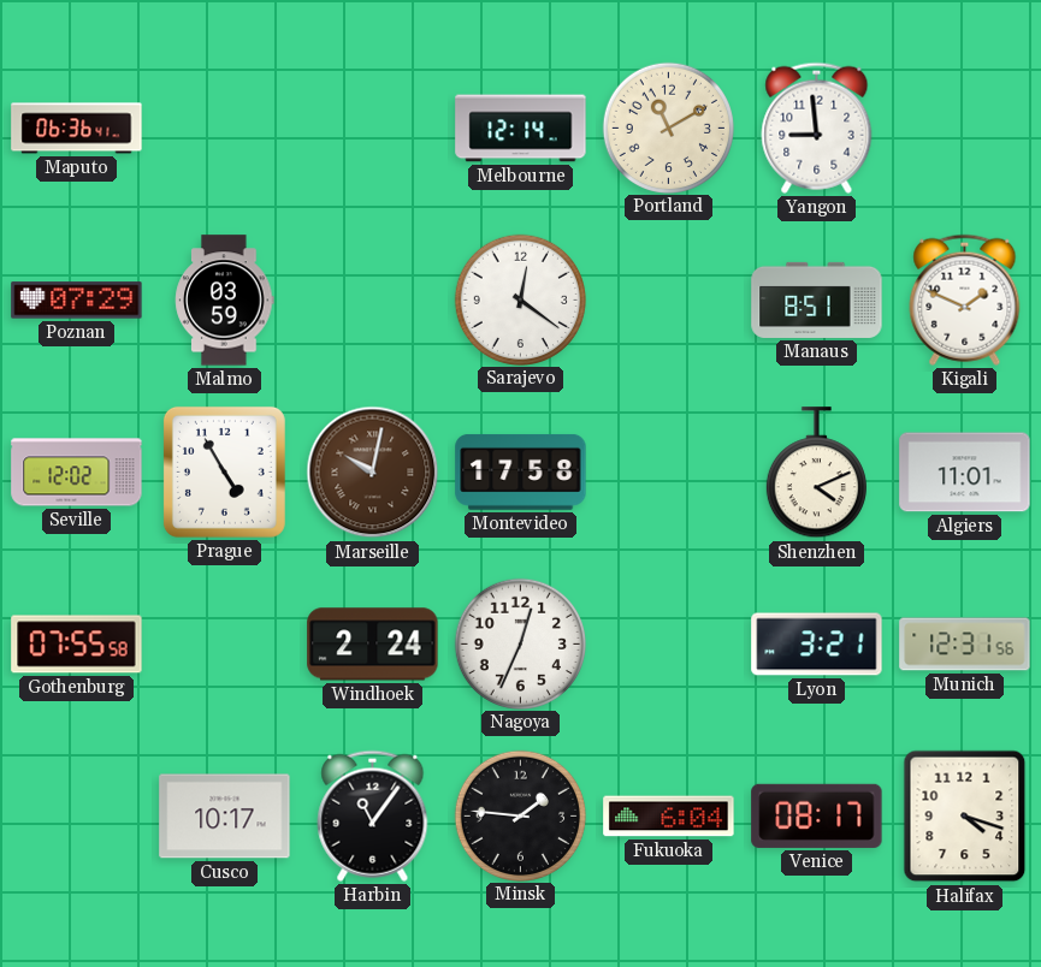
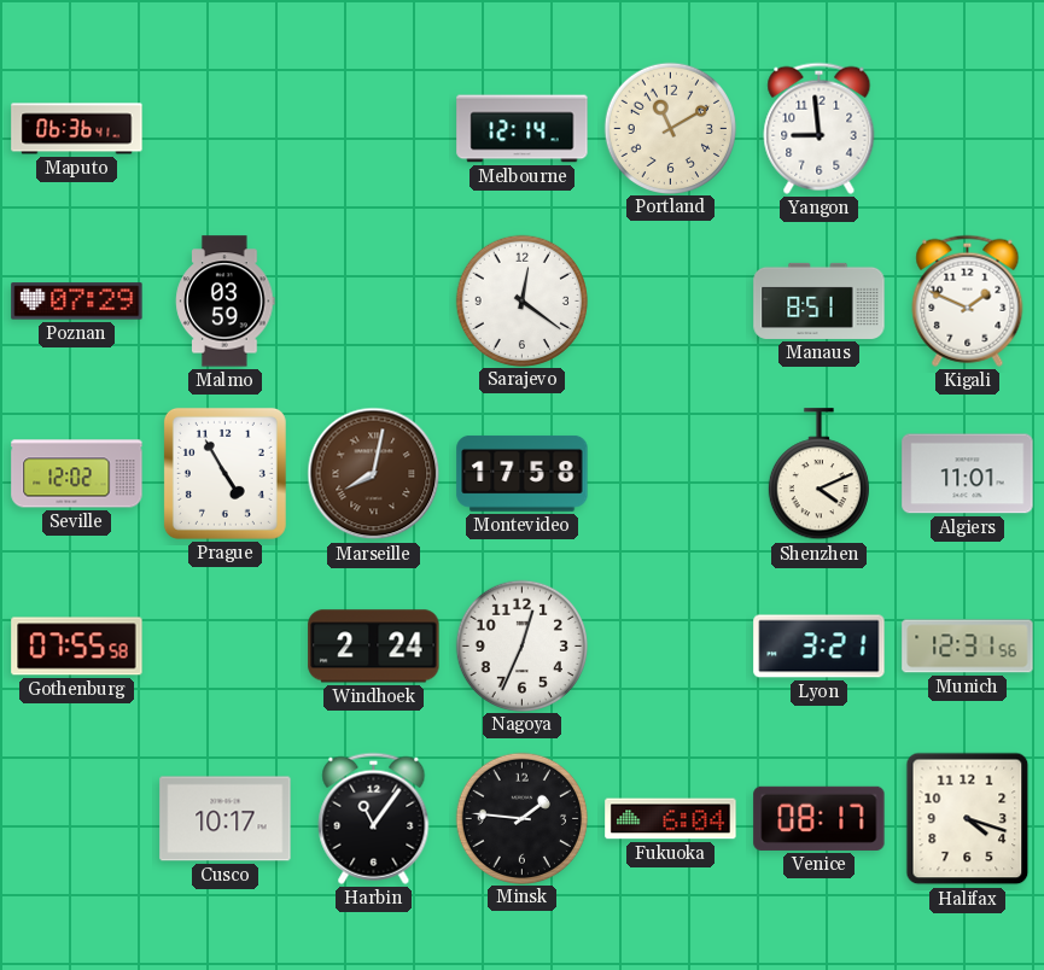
Marseille: 10:02 -> 8:02 (374, 474)
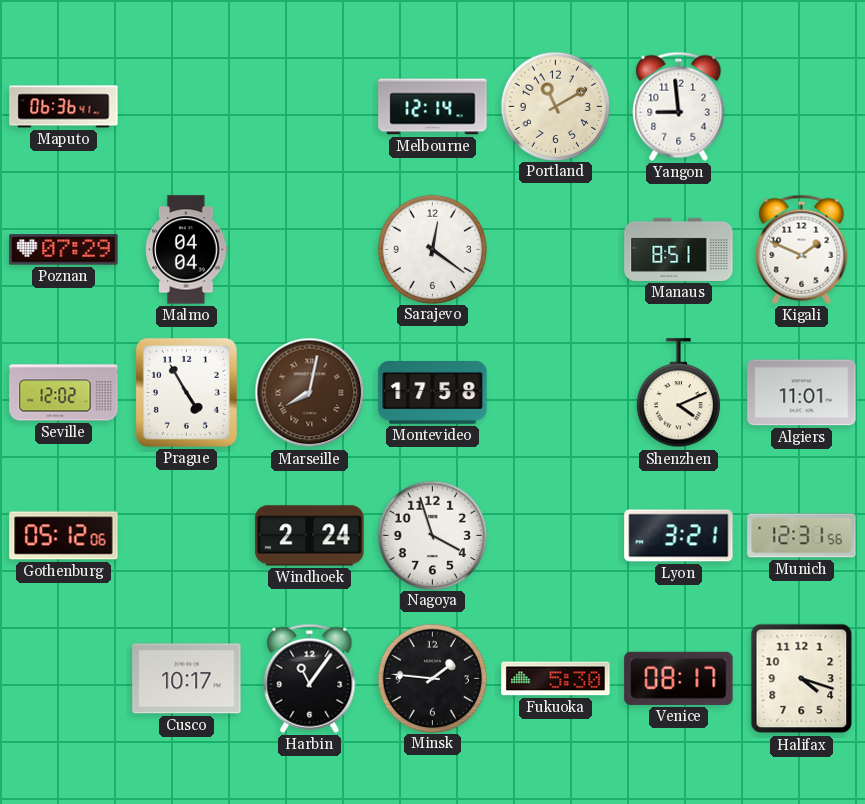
Malmo: 03:59 -> 04:04 (187, 250)
Gothenburg: 07:55 -> 05:12 (64, 536)
Nagoya: 12:34 -> 3:57 (432, 535)
Fukuoka: 6:04 -> 5:30 (556, 679)
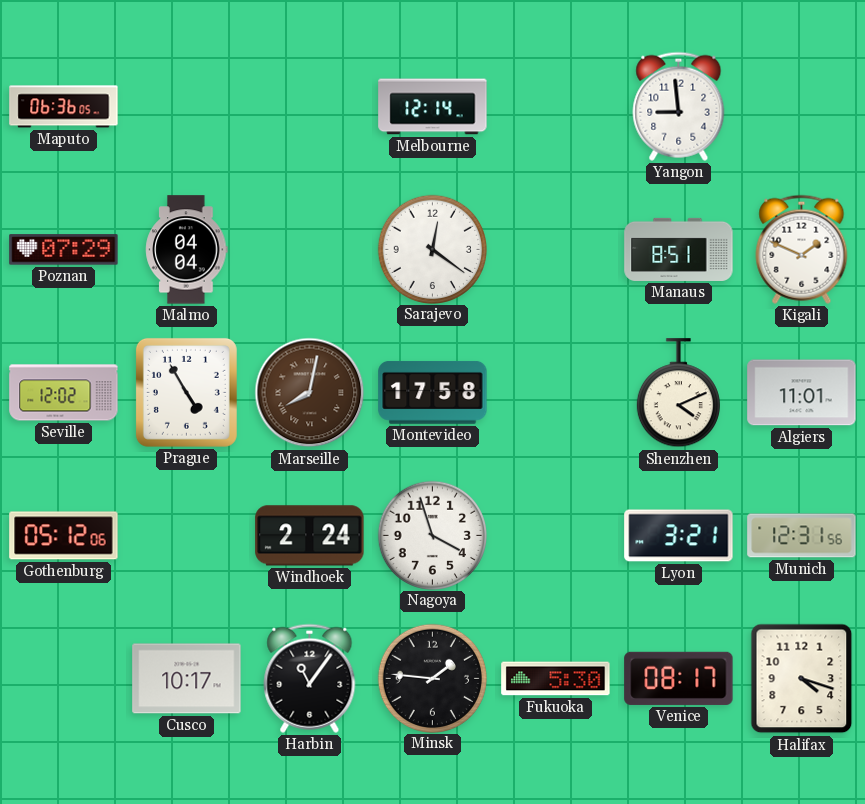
Maputo: 06:36:41 -> 06:36:05 (64, 107)
Portland: 11:10 -> none (555, 106)
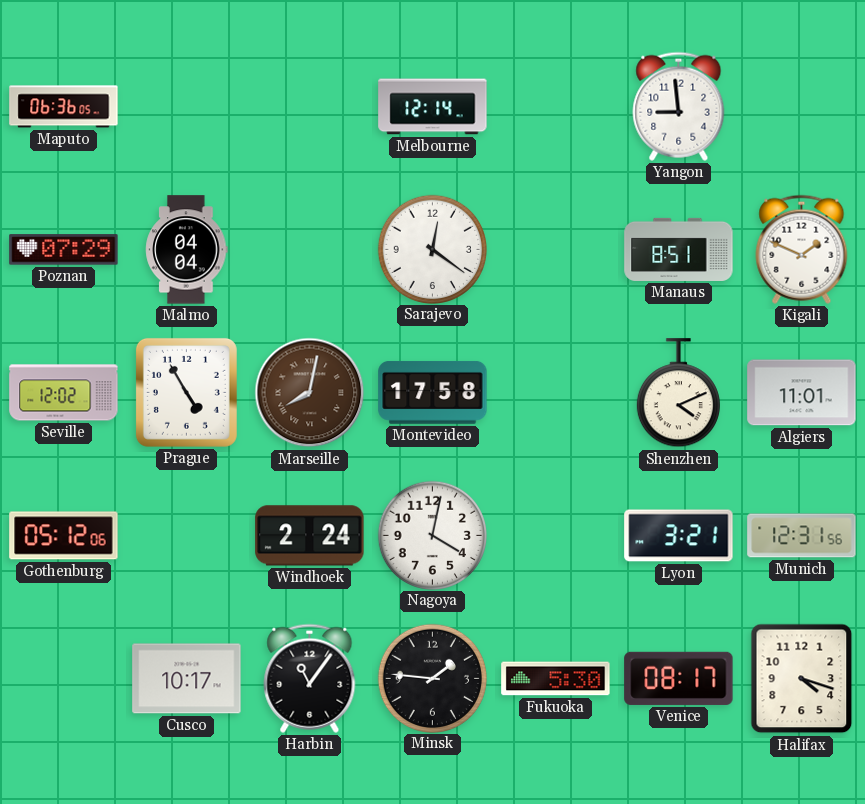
Nagoya: 3:57 -> 4:02 (432, 535)
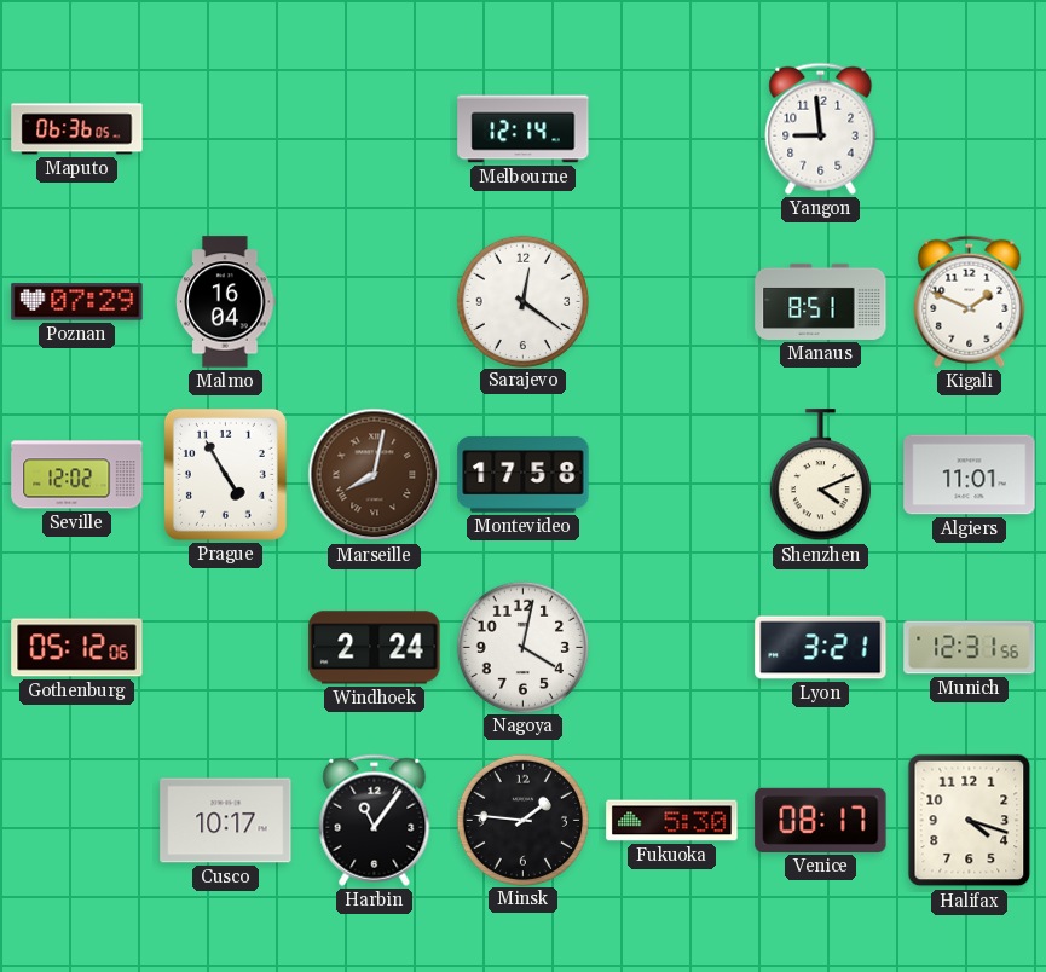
Malmo: 04:04 -> 16:04 (226, 302)
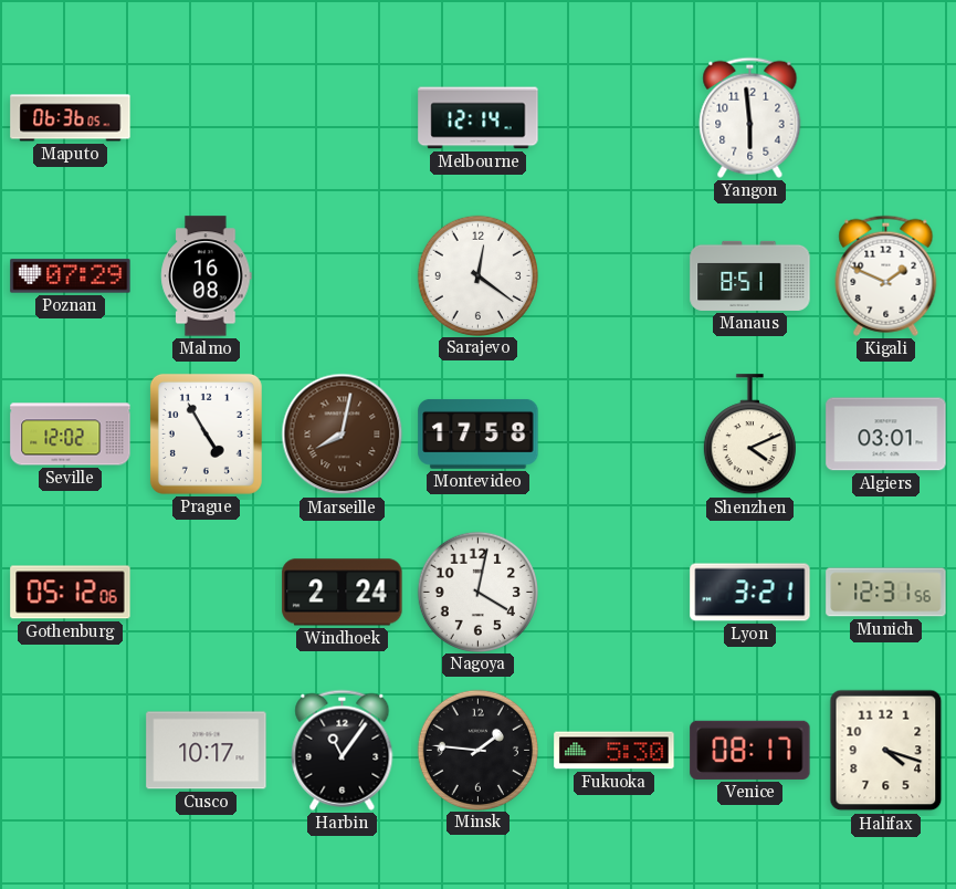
Yangon: 8:59 -> 5:59 (750, 117)
Malmo: 16:04 -> 16:08 (207, 276)
Algiers: 11:01 -> 03:01 (886, 435)
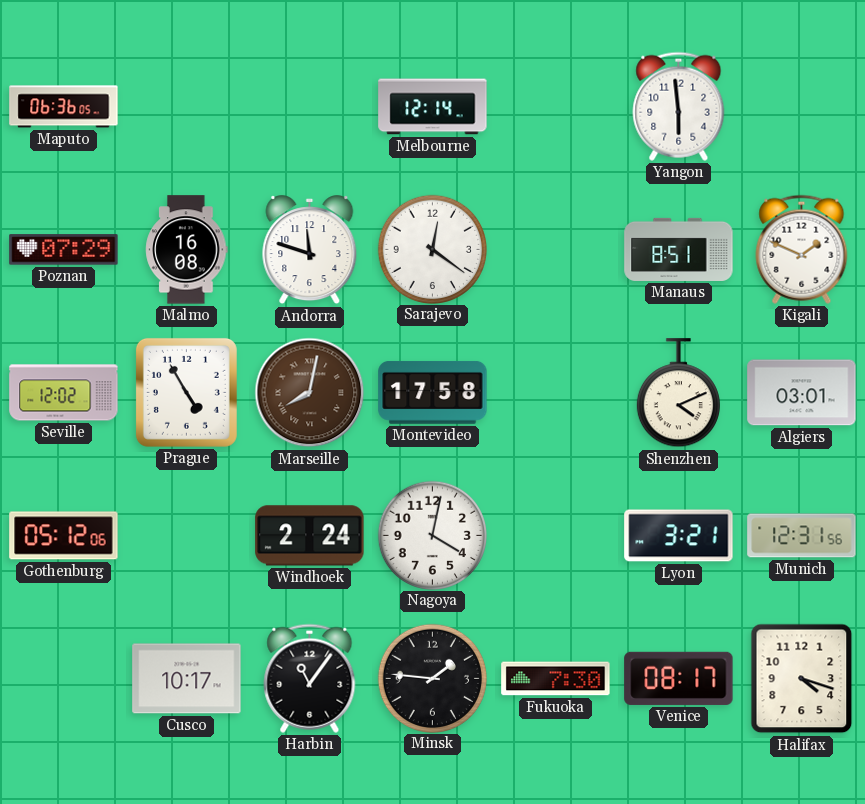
Andorra: none -> 11:48 (310, 250)
Fukuoka: 5:30 -> 7:30 (556, 679)
